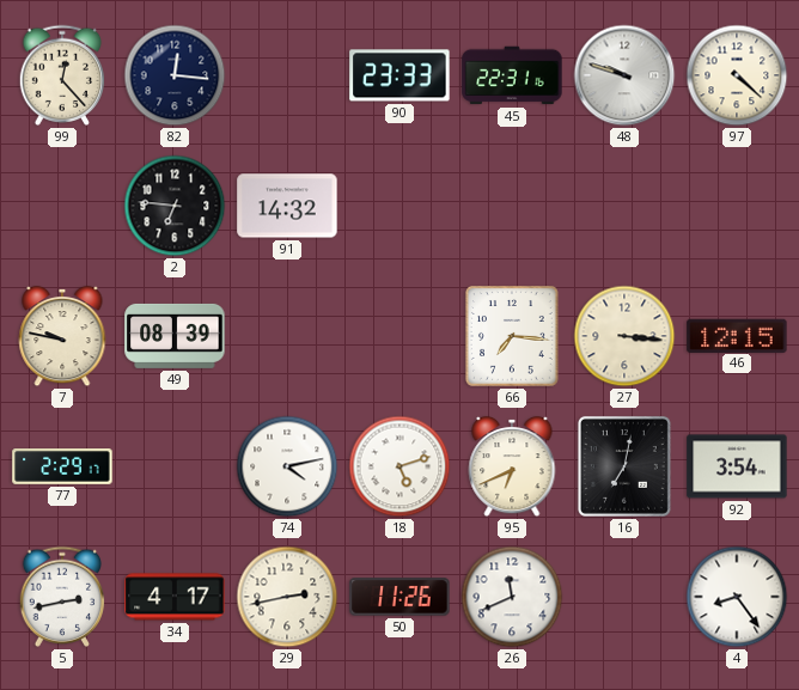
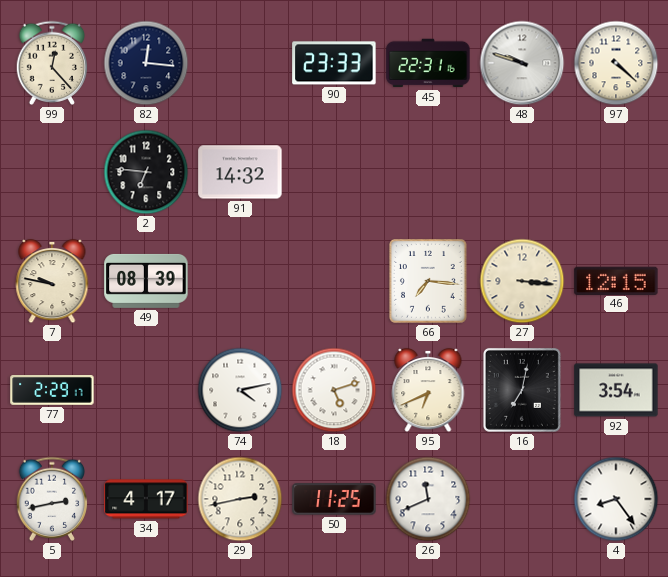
50: 11:26 -> 11:25 (334, 499)
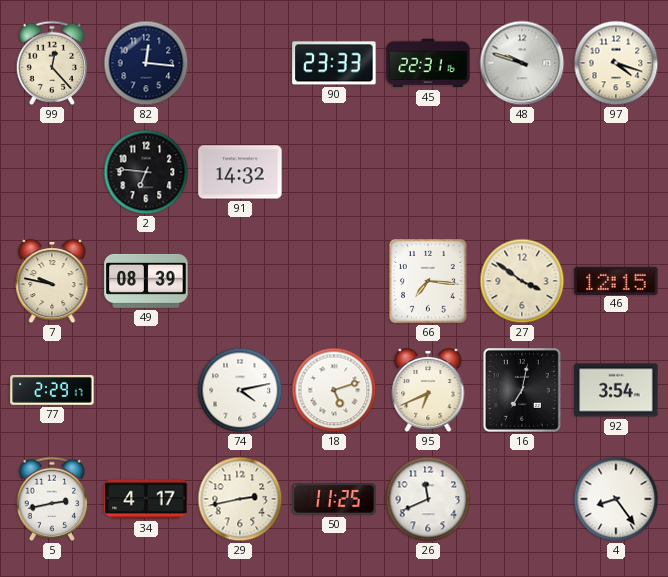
97: 4:22 -> 4:18 (616, 63)
27: 3:16 -> 3:51 (522, 281)
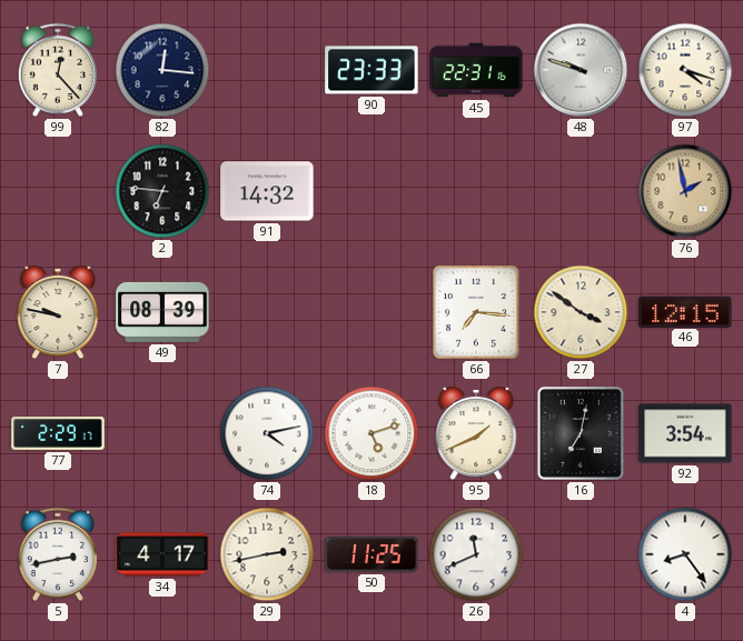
76: none -> 1:58 (685, 191)
95: 6:41 -> 1:41 (476, 433)
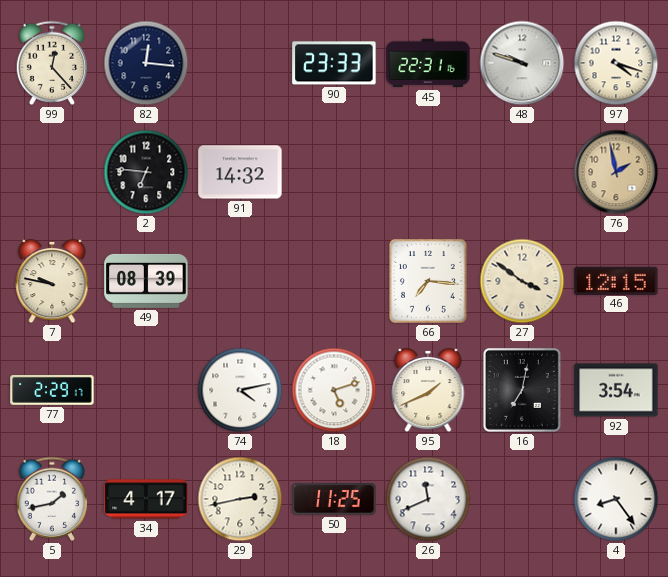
5: 2:43 -> 1:43 (52, 499)
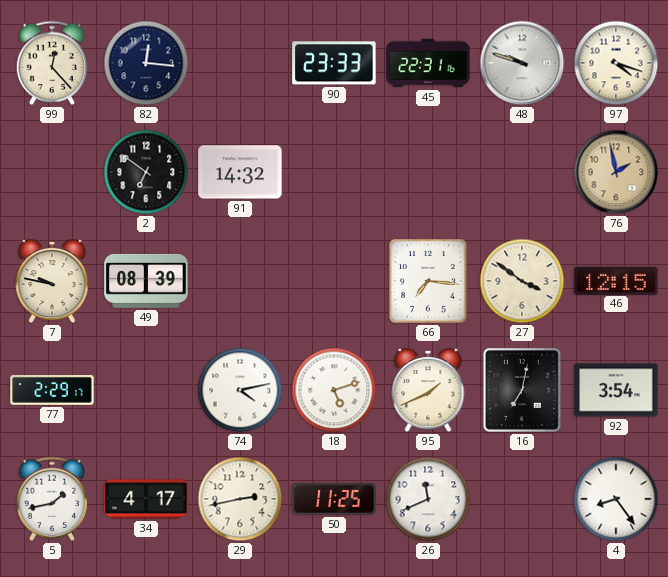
2: 6:46 -> 6:51 (146, 172)
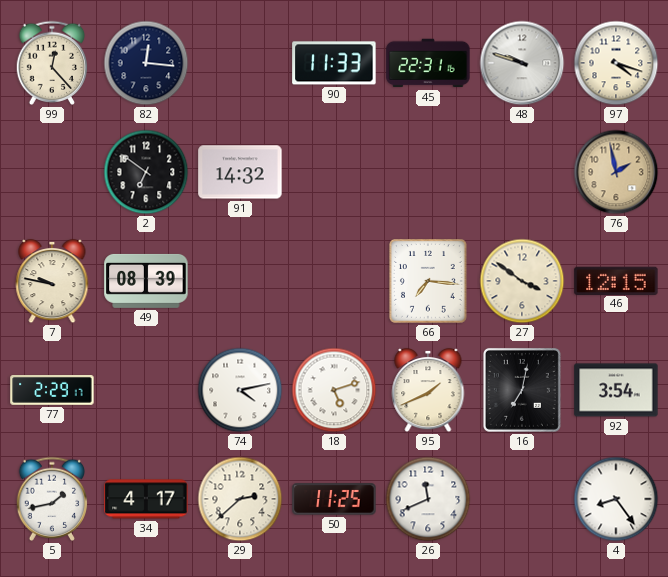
90: 23:33 -> 11:33 (334, 63)
29: 2:43 -> 2:38 (240, 499)
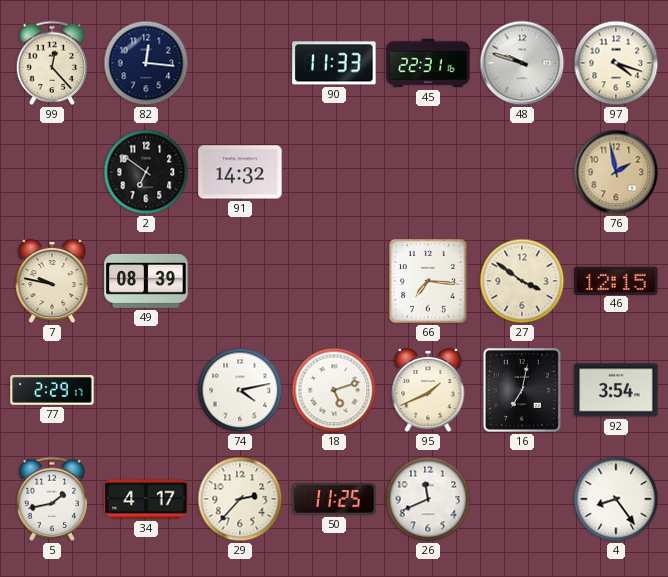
29: 2:38 -> 2:37 (240, 499)
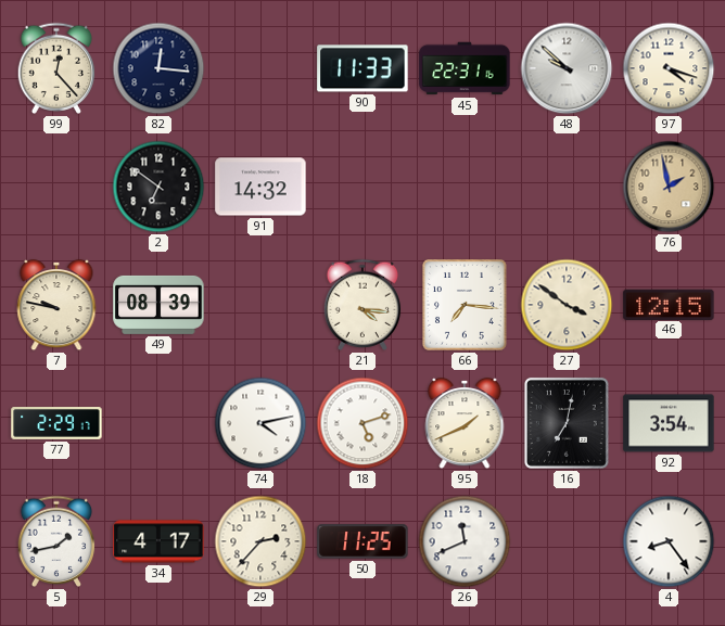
48: 9:48 -> 9:52 (567, 68)
21: none -> 4:16 (362, 305)
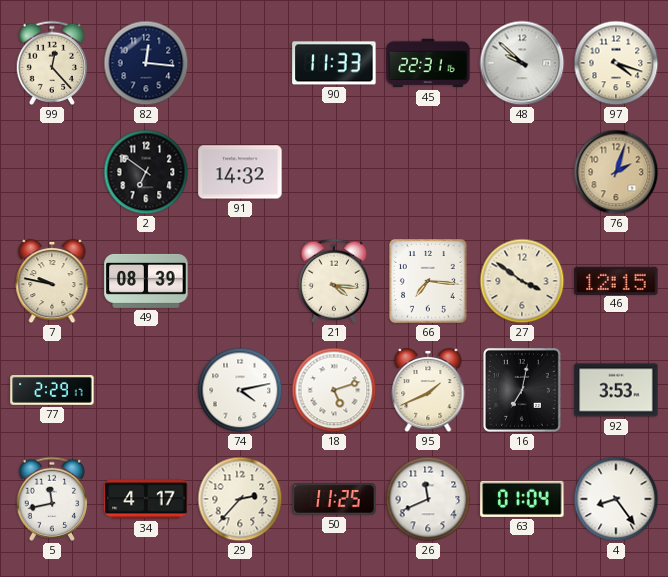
76: 1:58 -> 2:03 (616, 172)
92: 3:54 -> 3:53 (616, 390)
5: 1:43 -> 11:43 (52, 499)
63: none -> 01:04 (522, 499)
